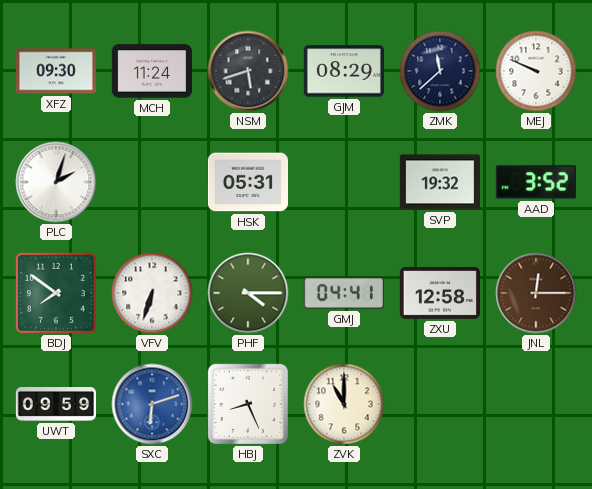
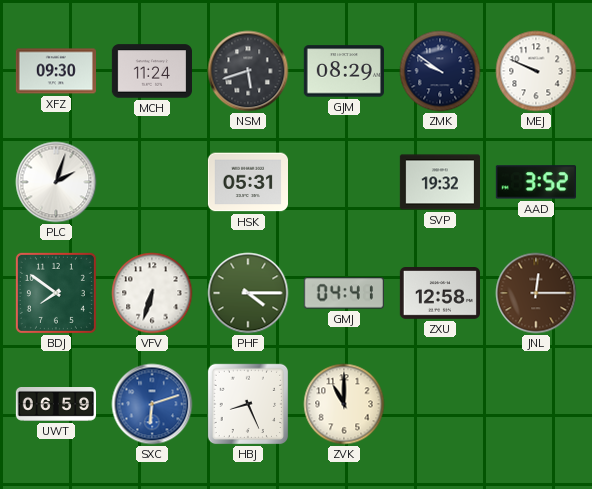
ZMK: 11:38 -> 9:51 (440, 71)
UWT: 09:59 -> 06:59 (55, 405)
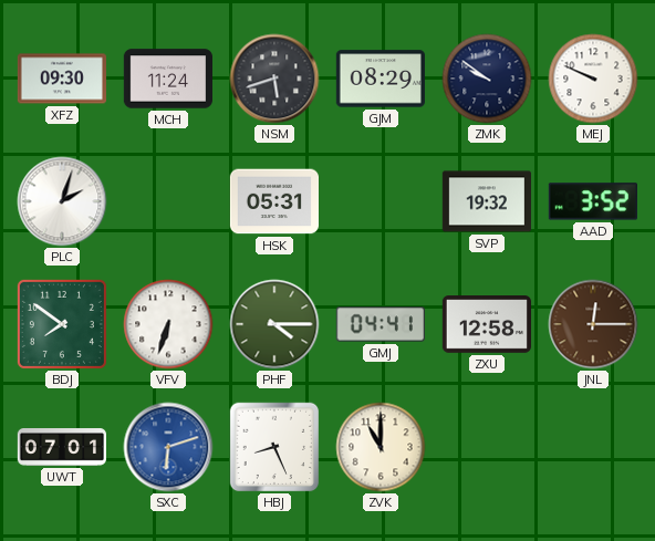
UWT: 06:59 -> 07:01 (61, 448)
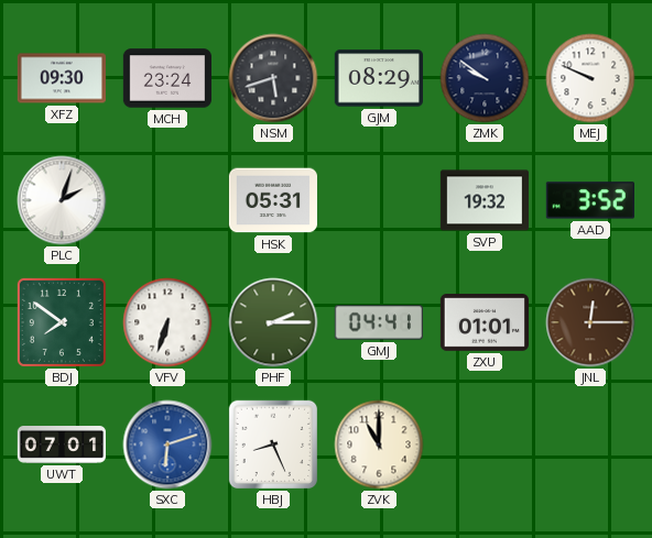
MCH: 11:24 -> 23:24 (166, 78)
PHF: 4:15 -> 2:15 (273, 322)
ZXU: 12:58 -> 01:01 (483, 323)
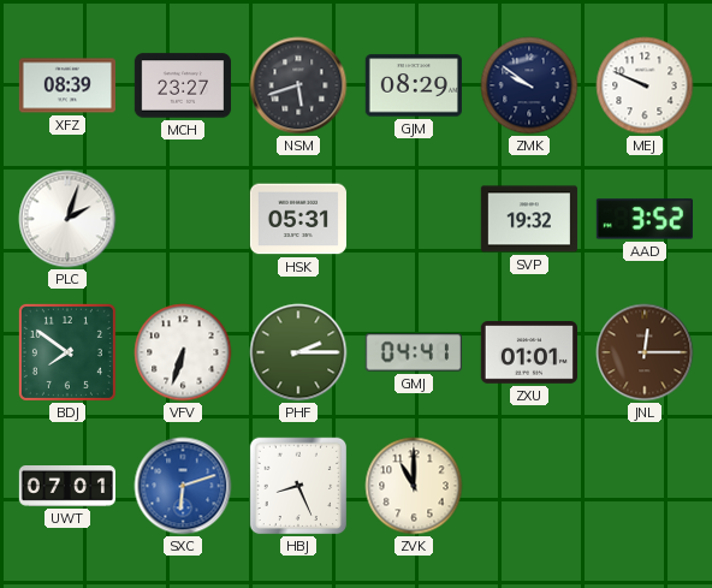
XFZ: 09:30 -> 08:39 (66, 85)
MCH: 23:24 -> 23:27 (182, 85)
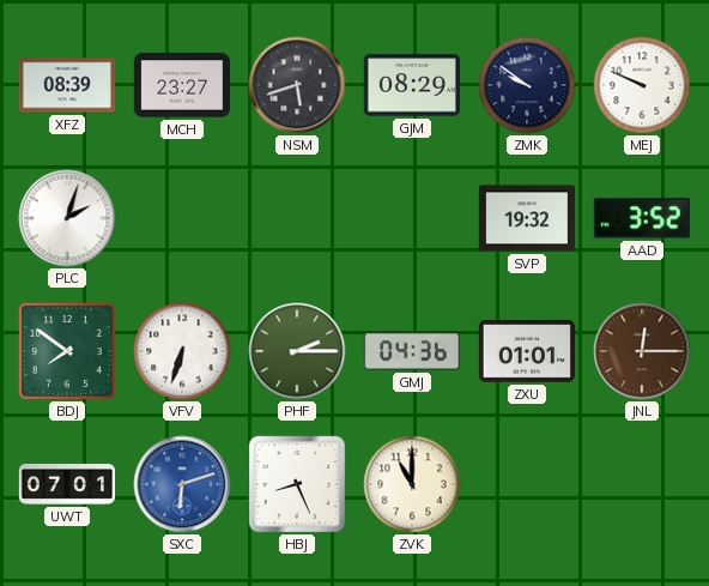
HSK: 05:31 -> none (297, 219)
GMJ: 04:41 -> 04:36 (412, 351)
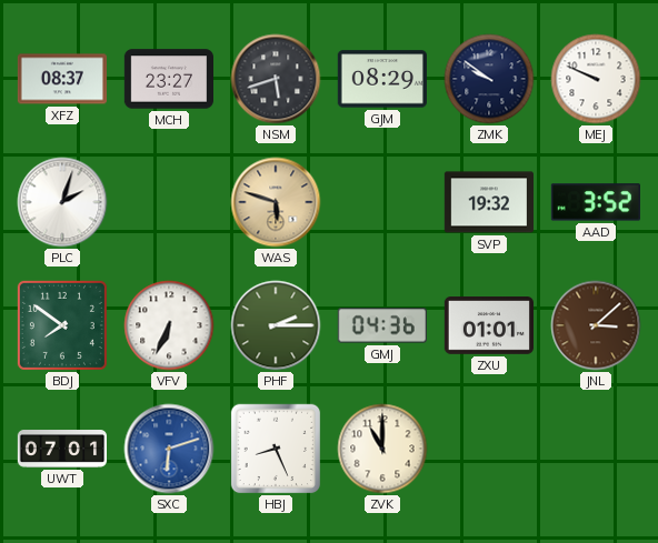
XFZ: 08:39 -> 08:37 (61, 79)
WAS: none -> 5:48 (276, 202)
VFV: 6:33 -> 6:34 (169, 325)
JNL: 12:15 -> 3:08 (596, 325)
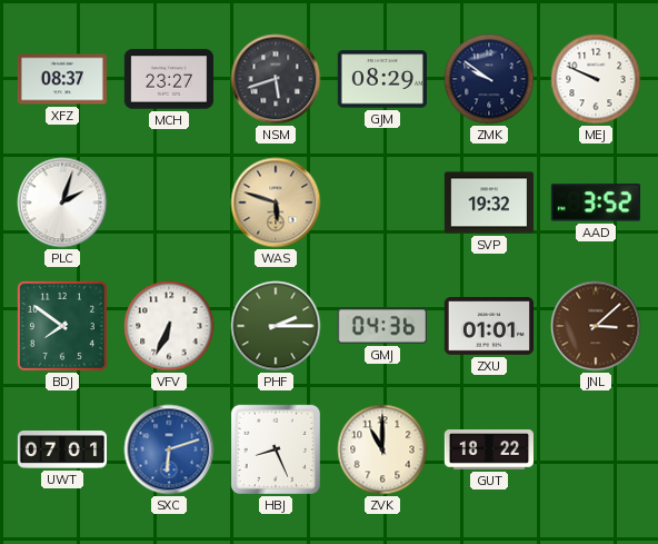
GUT: none -> 18:22 (488, 451)
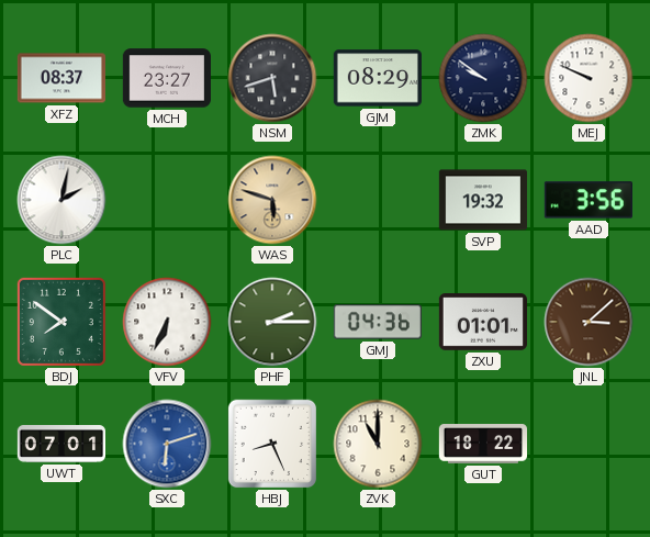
PLC: 2:03 -> 2:02 (61, 200)
AAD: 3:52 -> 3:56 (589, 200)
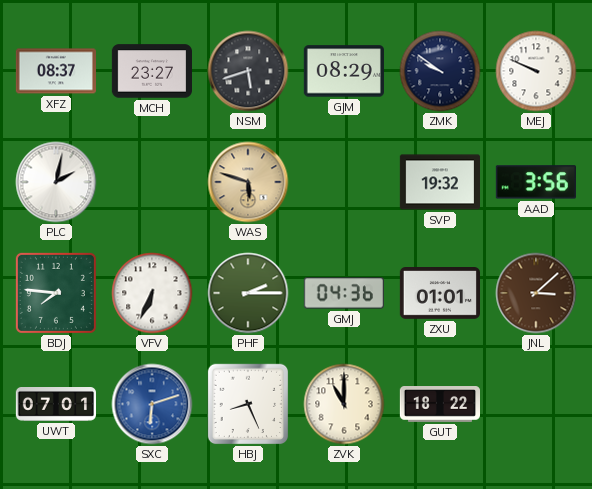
BDJ: 7:51 -> 7:46 (56, 293)
